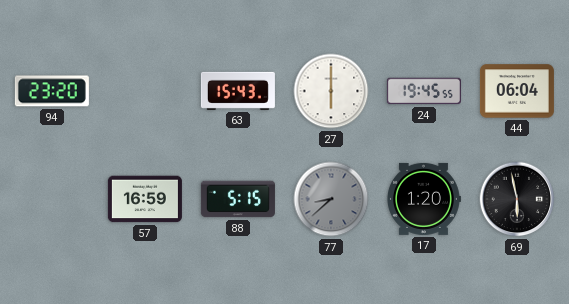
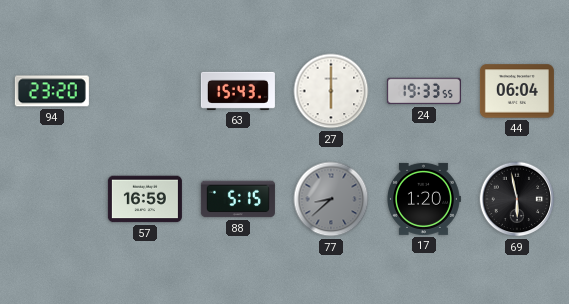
24: 19:45 -> 19:33 (424, 91)
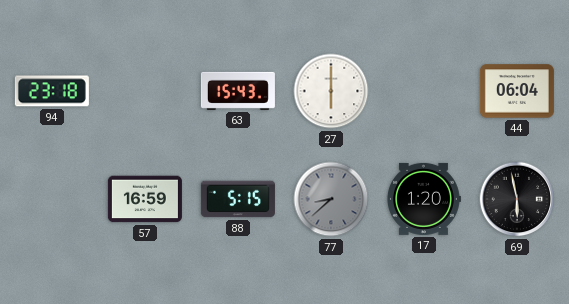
94: 23:20 -> 23:18 (52, 91)
24: 19:33 -> none (424, 91)
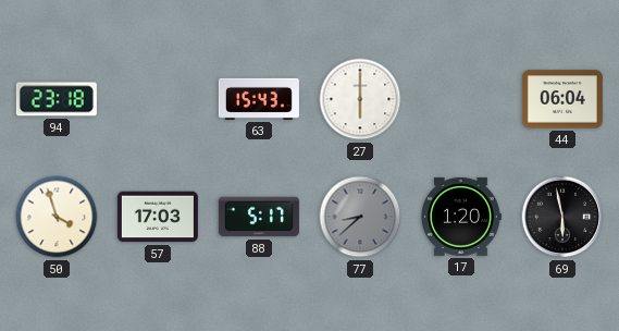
50: none -> 3:57 (57, 217)
57: 16:59 -> 17:03 (158, 217)
88: 5:15 -> 5:17 (259, 217)
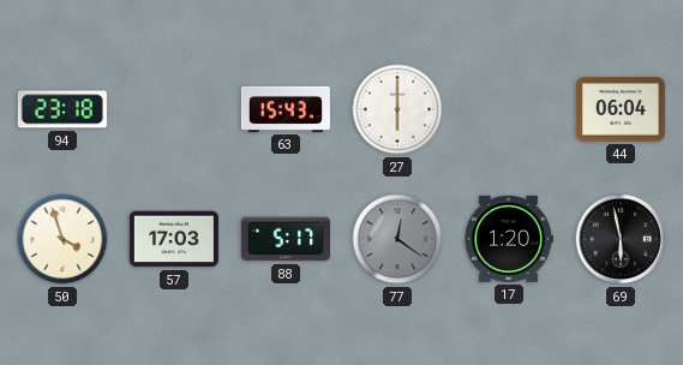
77: 8:38 -> 12:21 (397, 239)
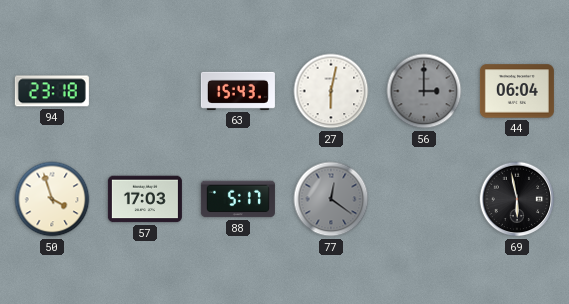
27: 6:00 -> 6:02 (331, 91)
56: none -> 3:00 (424, 91)
17: 1:20 -> none (508, 239)
